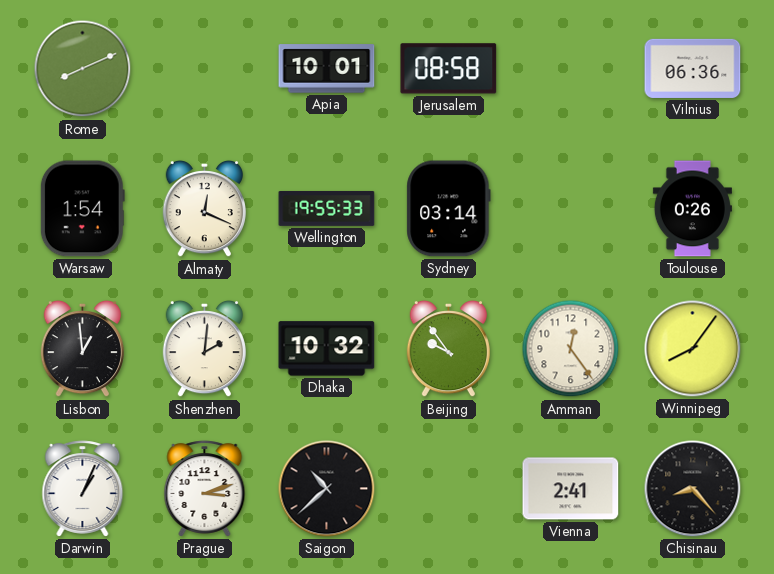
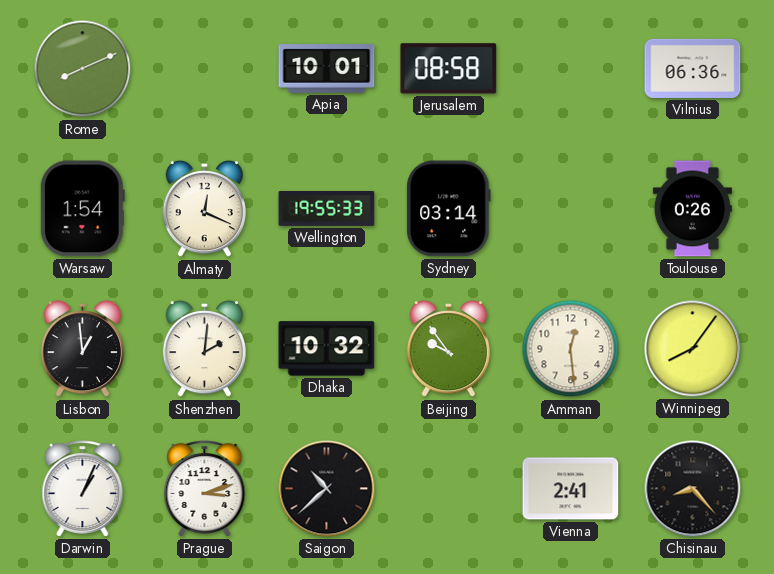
Amman: 12:24 -> 12:29 (571, 349)
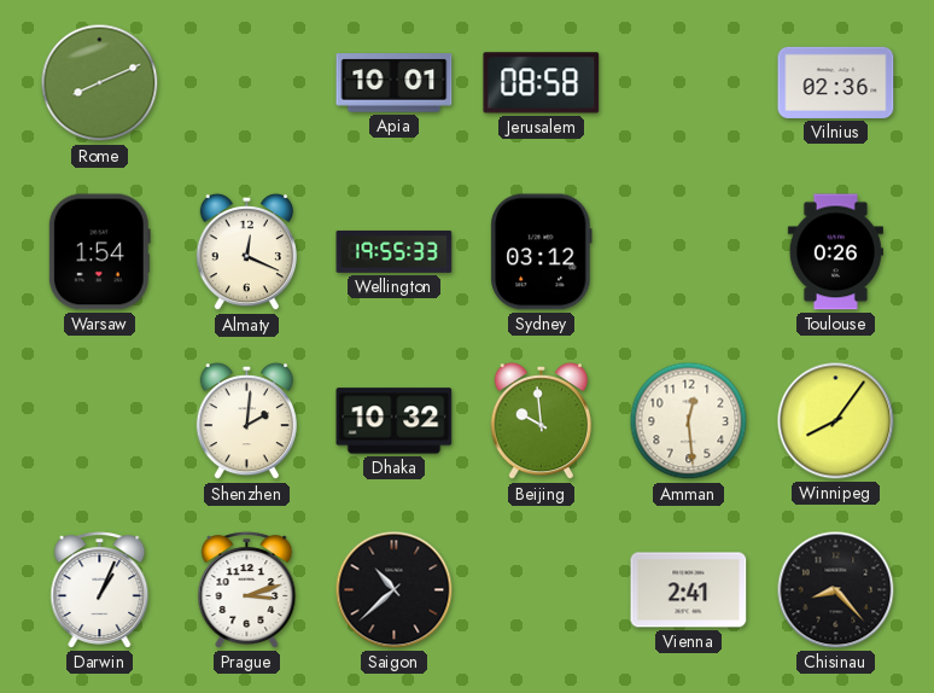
Vilnius: 06:36 -> 02:36 (836, 82)
Sydney: 03:14 -> 03:12 (542, 252)
Lisbon: 12:59 -> none (82, 349)
Beijing: 9:54 -> 9:59 (541, 421)
